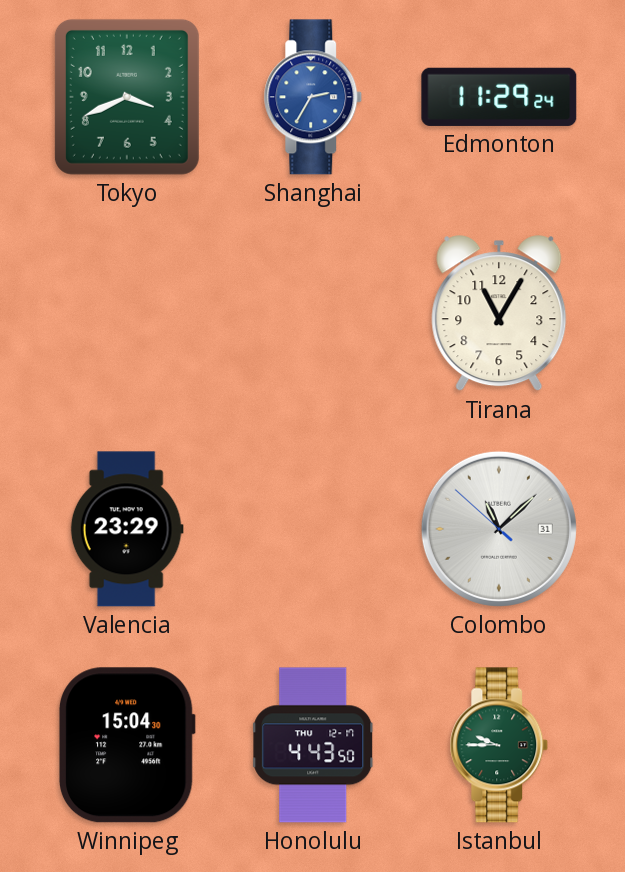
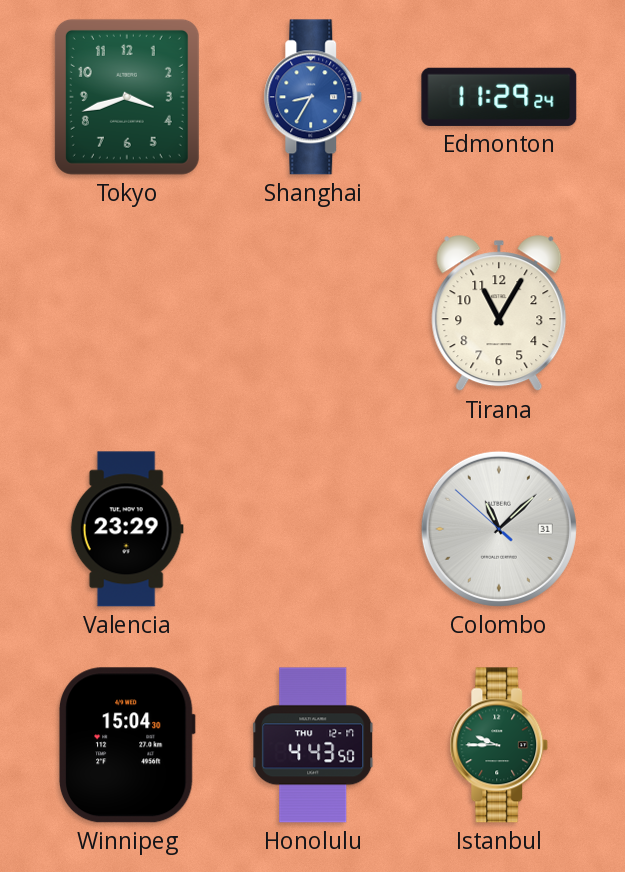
Tokyo: 3:41 -> 3:42 (127, 97)
Shanghai: 2:35 -> 8:35 (313, 97)
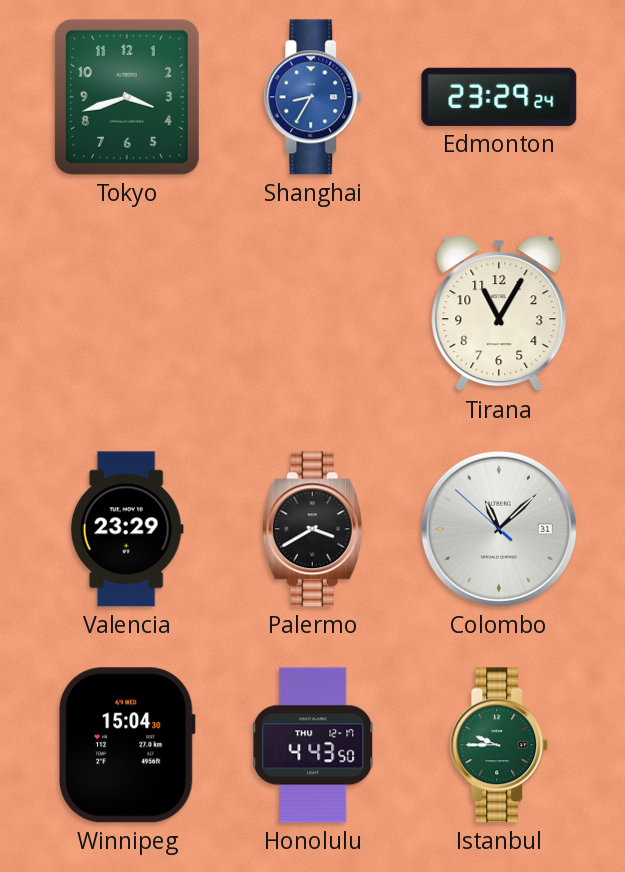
Edmonton: 11:29 -> 23:29 (499, 97)
Palermo: none -> 3:40 (313, 529)
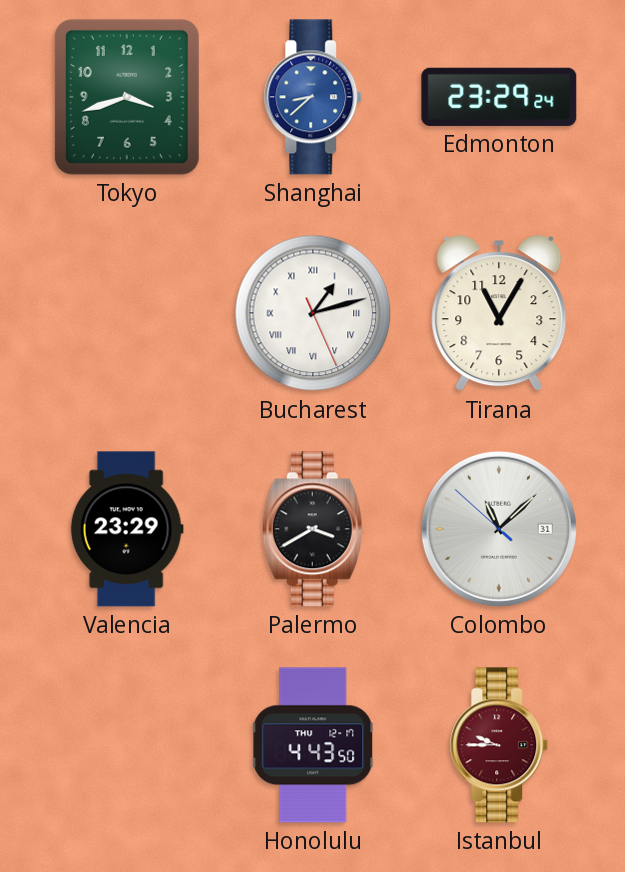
Shanghai: 8:35 -> 8:38 (313, 97)
Bucharest: none -> 1:12 (313, 313)
Winnipeg: 15:04 -> none (127, 745)
Istanbul dial: green -> burgundy (499, 745)
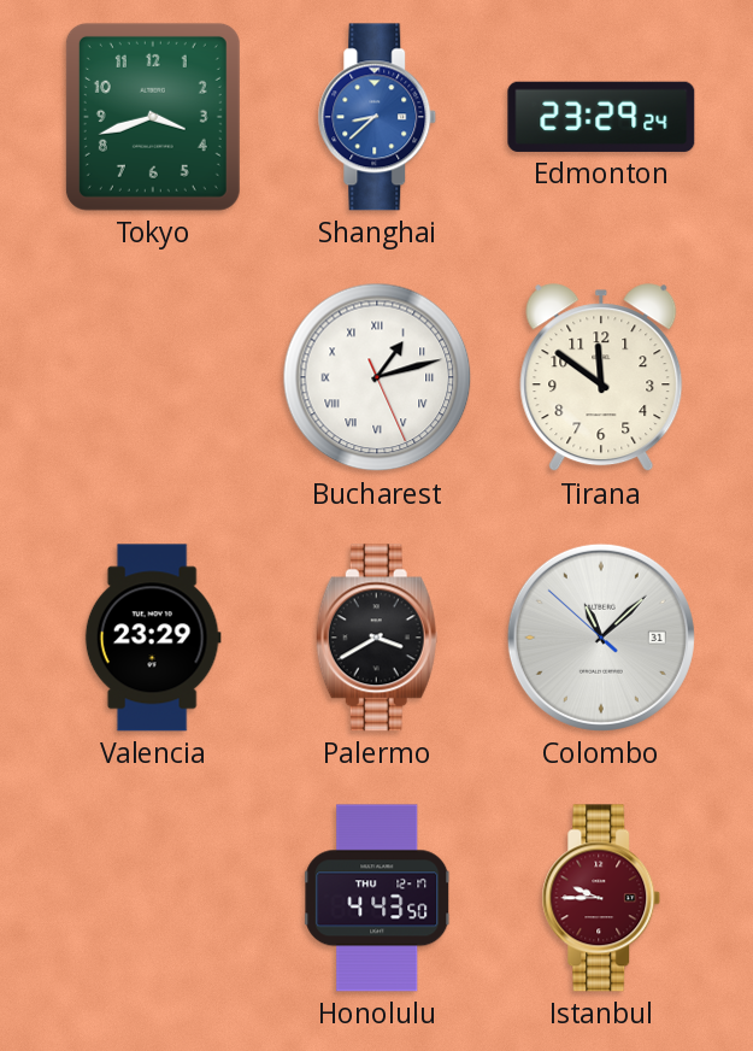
Tirana: 11:05 -> 11:51 (601, 378)
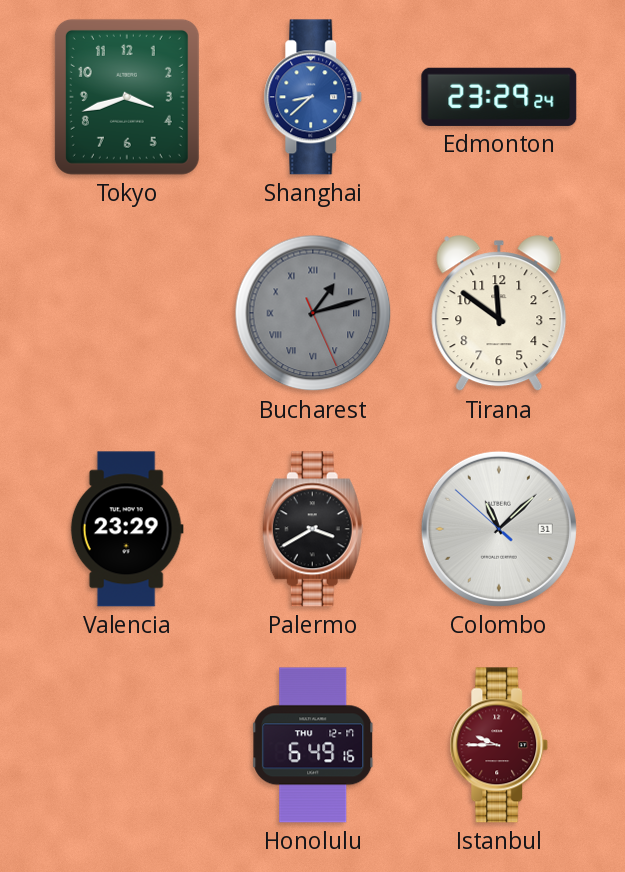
Bucharest dial: white -> grey (313, 313)
Honolulu: 4:43 -> 6:49 (314, 745)
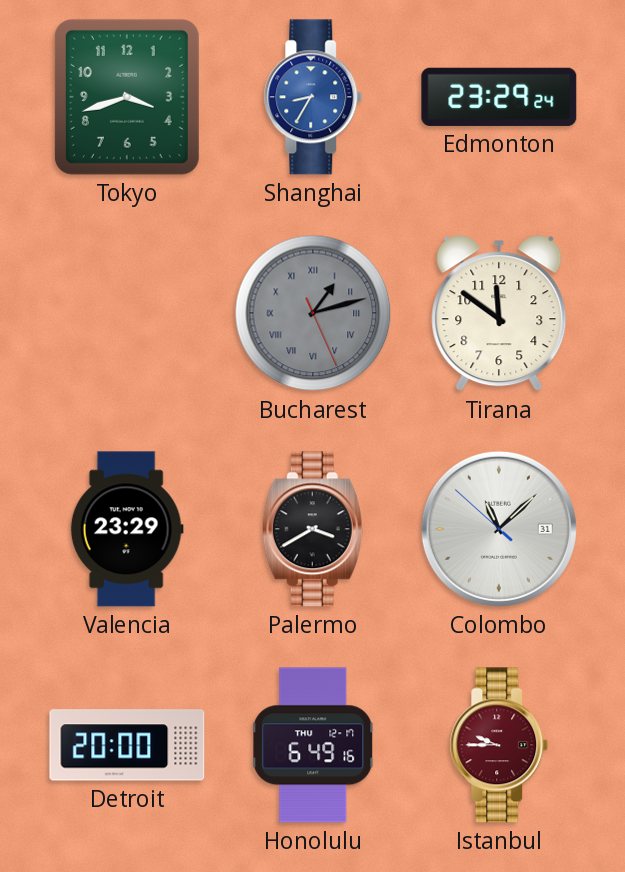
Shanghai: 8:38 -> 8:35 (313, 97)
Detroit: none -> 20:00 (127, 745)
